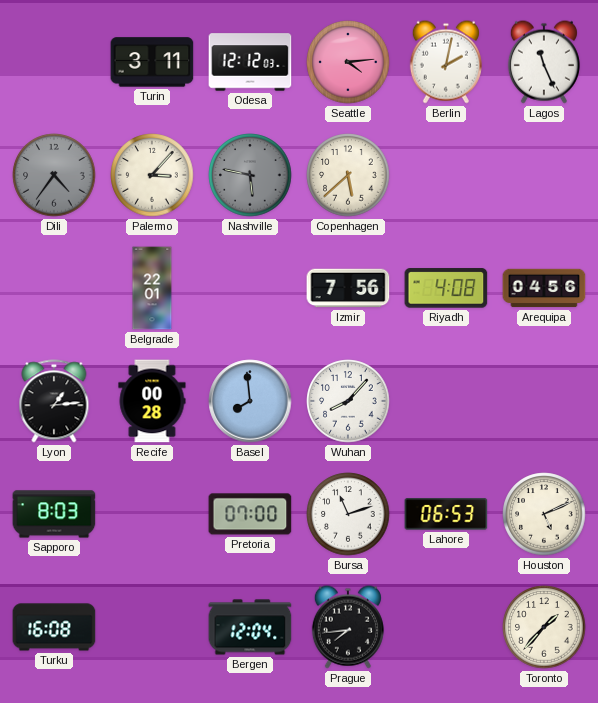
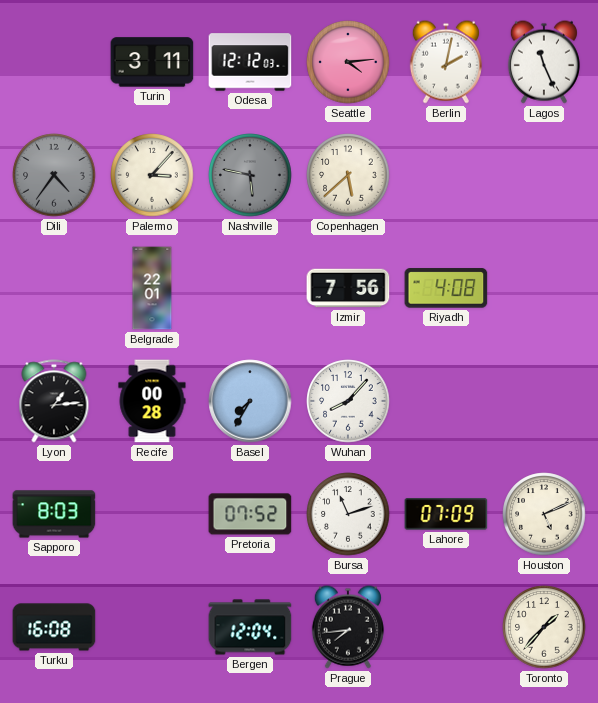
Arequipa: 04:56 -> none (544, 288)
Basel: 7:59 -> 7:35 (250, 401)
Pretoria: 07:00 -> 07:52 (250, 514)
Lahore: 06:53 -> 07:09 (446, 514)
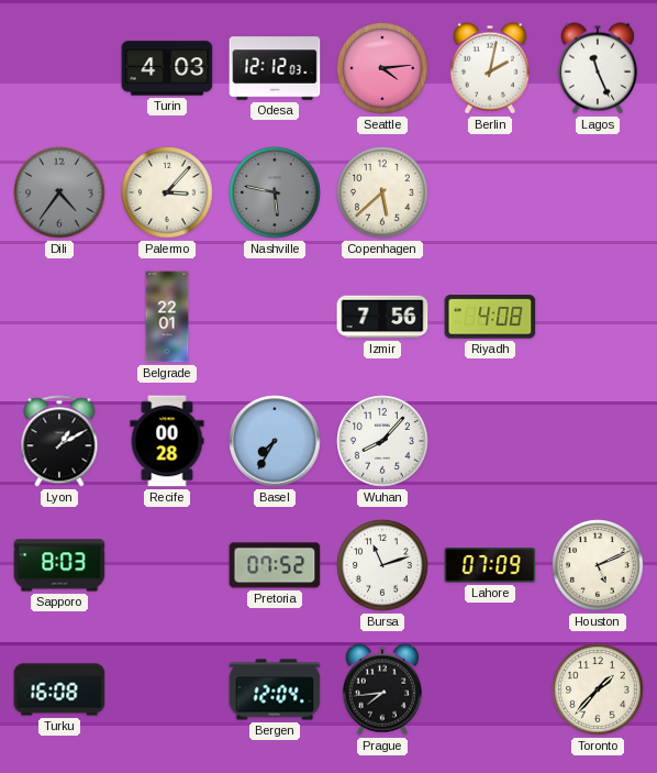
Turin: 3:11 -> 4:03 (167, 68)
Lyon: 1:14 -> 1:10 (59, 441)
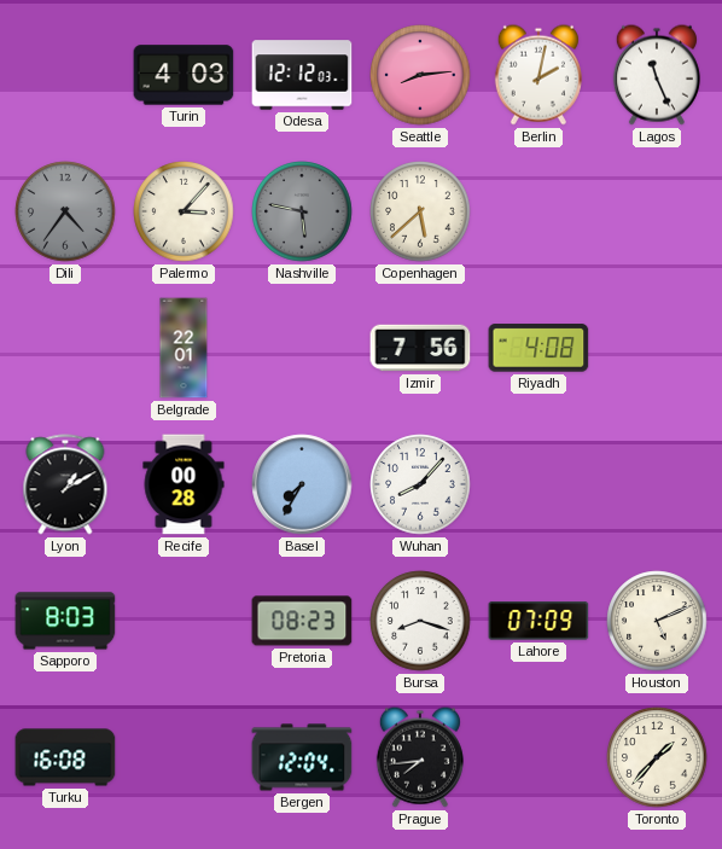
Seattle: 4:14 -> 8:14 (420, 75)
Pretoria: 07:52 -> 08:23 (302, 621)
Bursa: 11:12 -> 8:18 (420, 621)
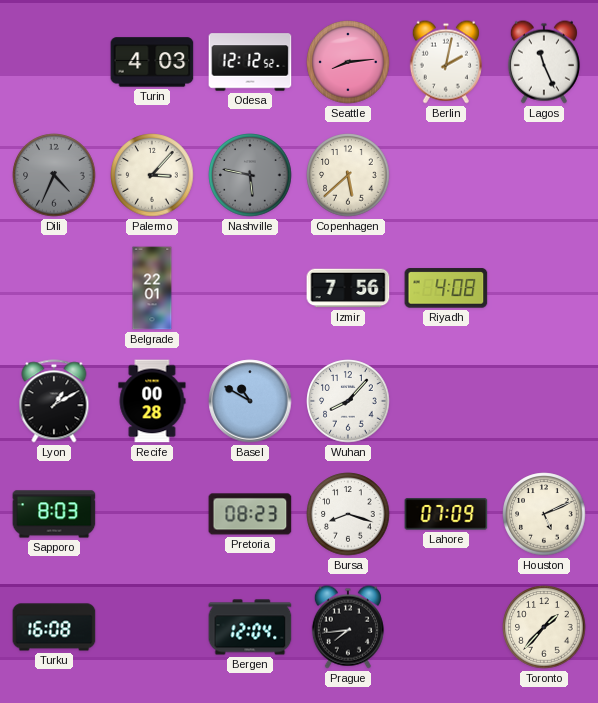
Odesa: 12:12:03 -> 12:12:52 (250, 62)
Dili: 4:36 -> 4:34 (54, 175)
Basel: 7:35 -> 10:50 (250, 401)
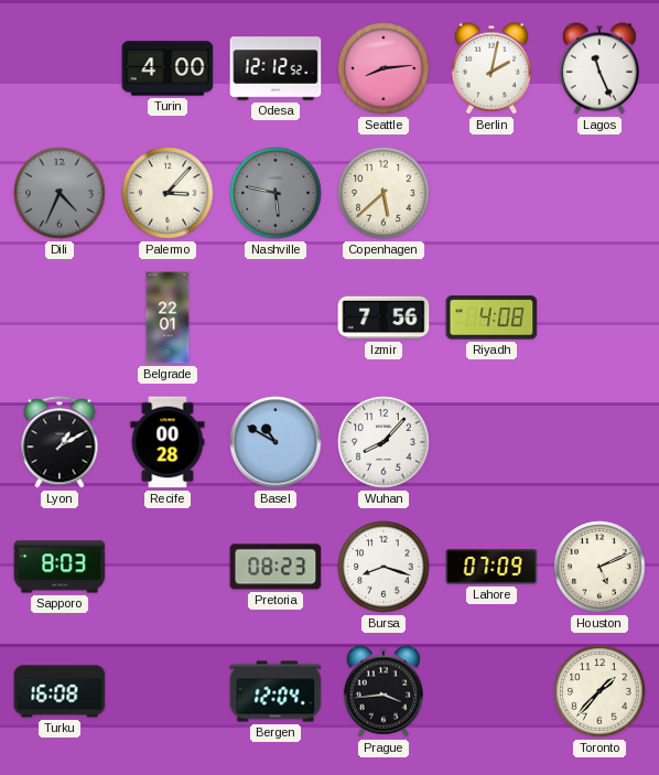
Turin: 4:03 -> 4:00 (168, 68)
Prague: 7:44 -> 3:44 (383, 691)
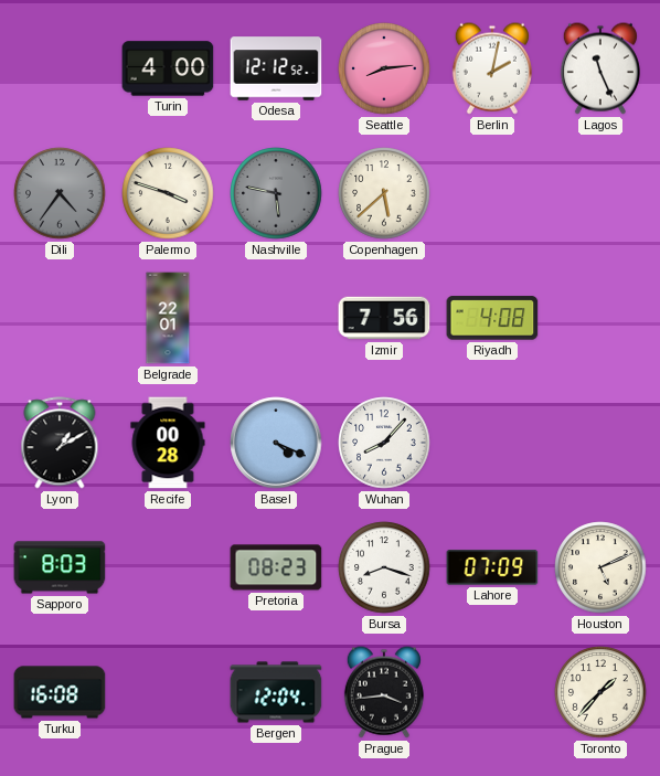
Dili: 4:34 -> 4:36 (60, 193)
Palermo: 3:07 -> 3:48 (168, 193)
Basel: 10:50 -> 4:19 (276, 443)
